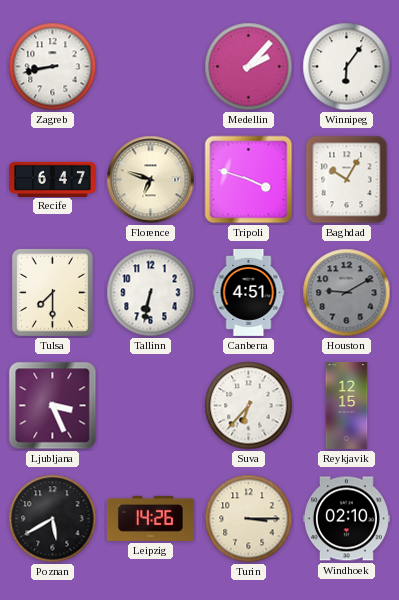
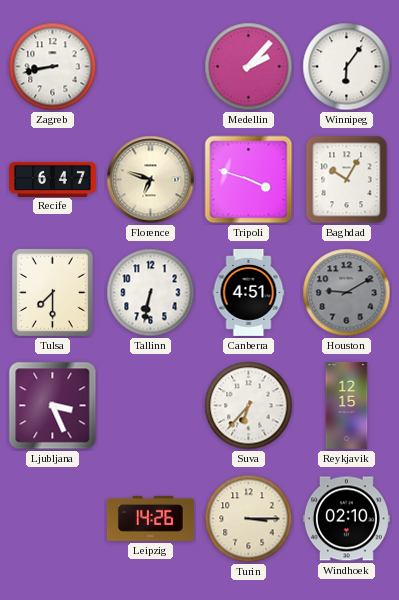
Poznan: 5:40 -> none (53, 519)
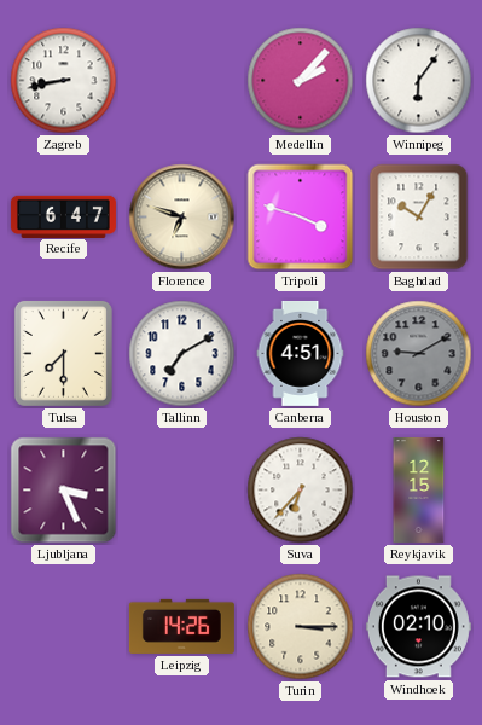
Tallinn: 6:32 -> 7:10 (182, 354)
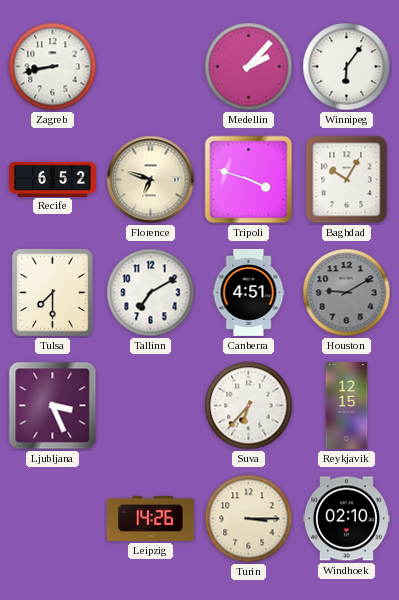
Recife: 6:47 -> 6:52 (52, 179)
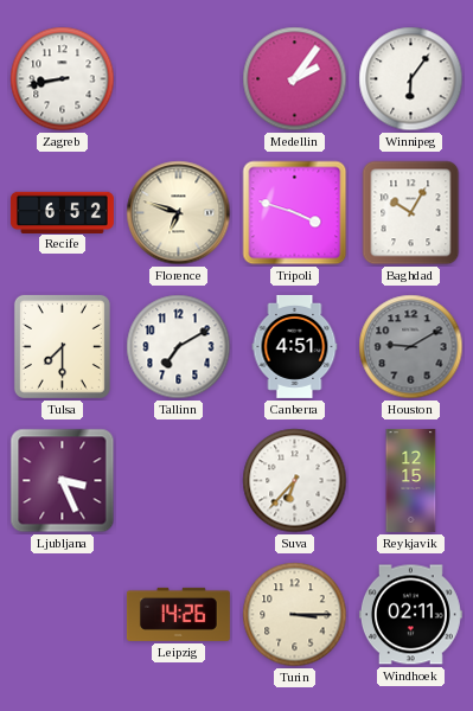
Medellin: 2:07 -> 2:06 (295, 79)
Windhoek: 02:10 -> 02:11 (410, 615)
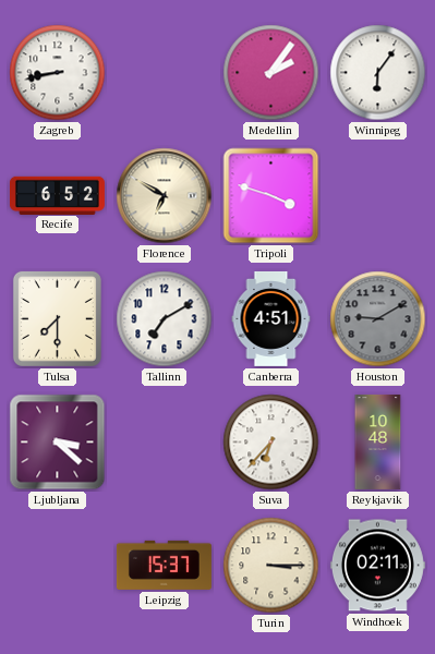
Florence: 6:48 -> 6:50 (165, 196)
Baghdad: 10:05 -> none (411, 213)
Ljubljana: 3:26 -> 3:22 (58, 443)
Reykjavik: 12:15 -> 10:48 (378, 441)
Leipzig: 14:26 -> 15:37 (164, 565)
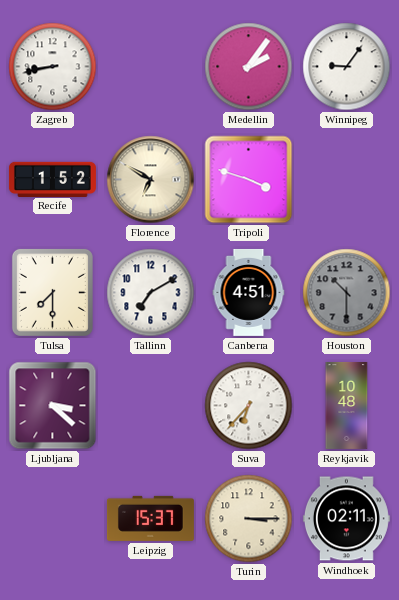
Winnipeg: 6:06 -> 9:06 (347, 67)
Recife: 6:52 -> 1:52 (52, 179)
Houston: 9:10 -> 10:30 (347, 293)
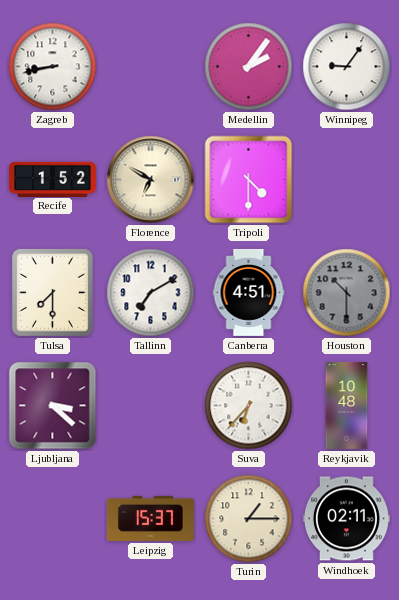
Tripoli: 3:48 -> 4:30 (249, 180)
Turin: 3:15 -> 1:15 (249, 519)
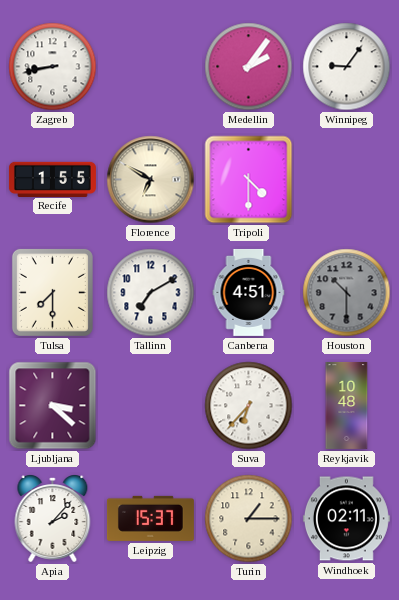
Recife: 1:52 -> 1:55 (52, 179)
Apia: none -> 2:07 (53, 519)
